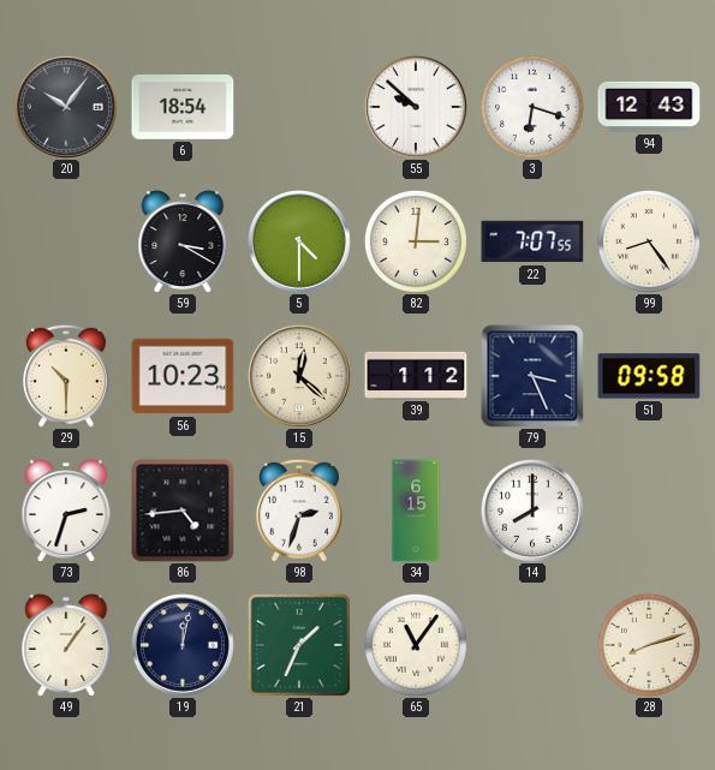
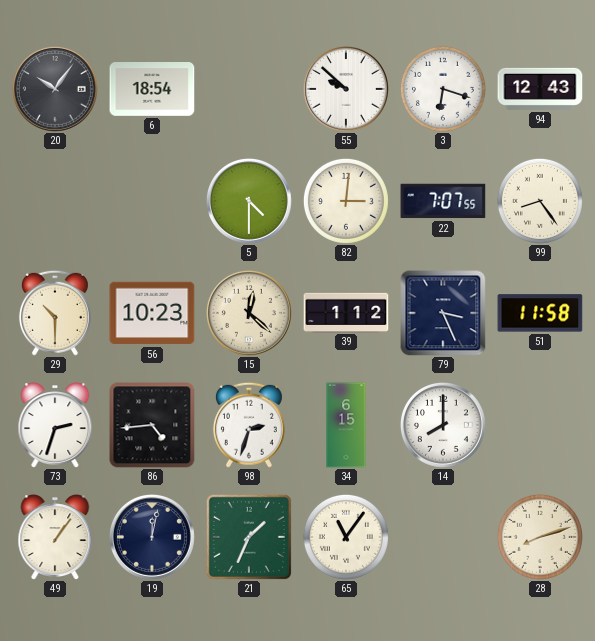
59: 3:20 -> none (183, 241)
51: 09:58 -> 11:58 (540, 313)
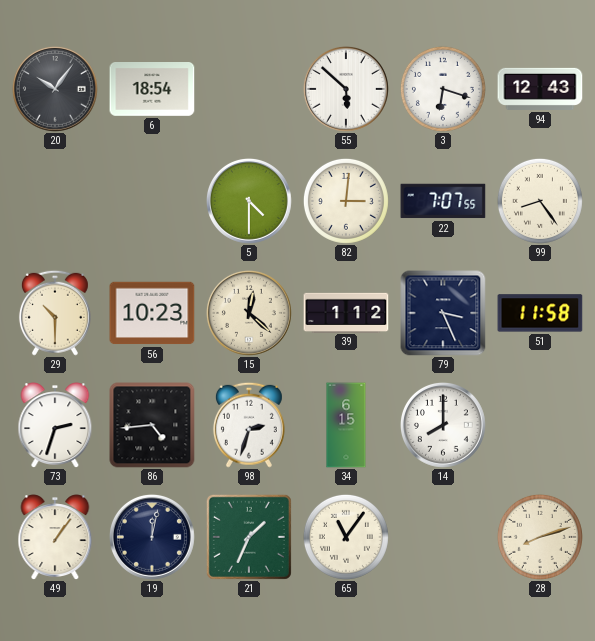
55: 9:52 -> 5:52 (346, 89)
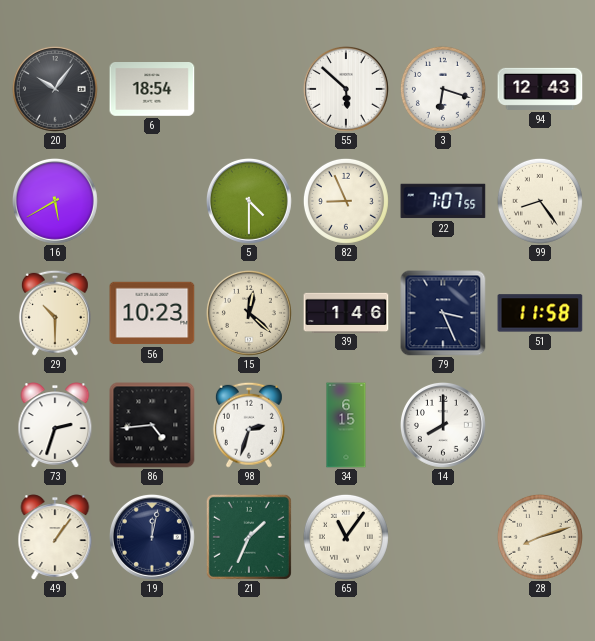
16: none -> 5:40 (55, 201)
82: 3:01 -> 8:56 (346, 201)
39: 1:12 -> 1:46 (346, 312)
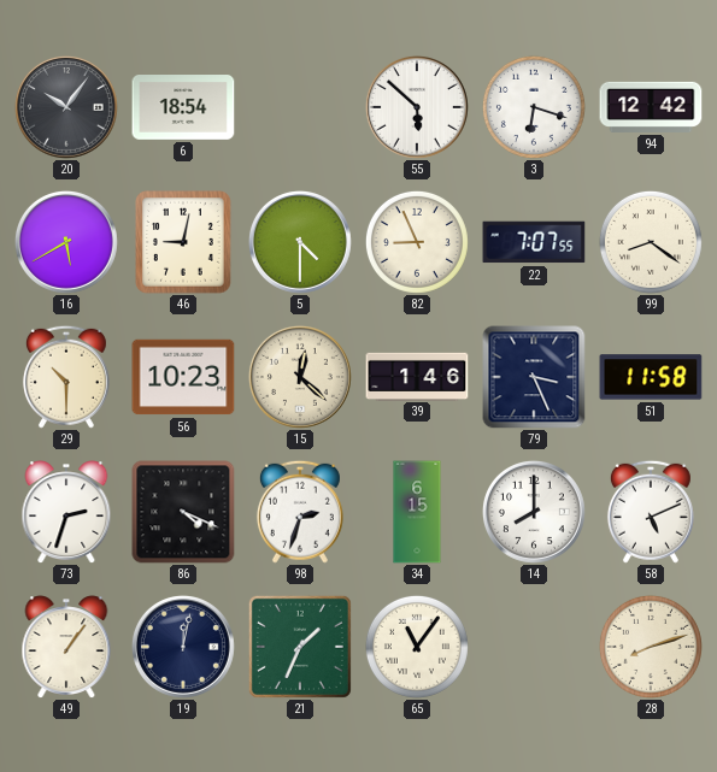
94: 12:43 -> 12:42 (651, 107)
46: none -> 9:02 (184, 243)
99: 8:24 -> 8:21 (651, 242)
86: 4:44 -> 4:19 (183, 512)
58: none -> 5:11 (651, 512)
